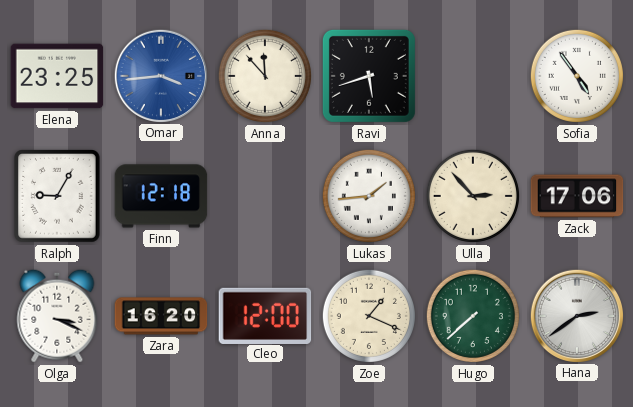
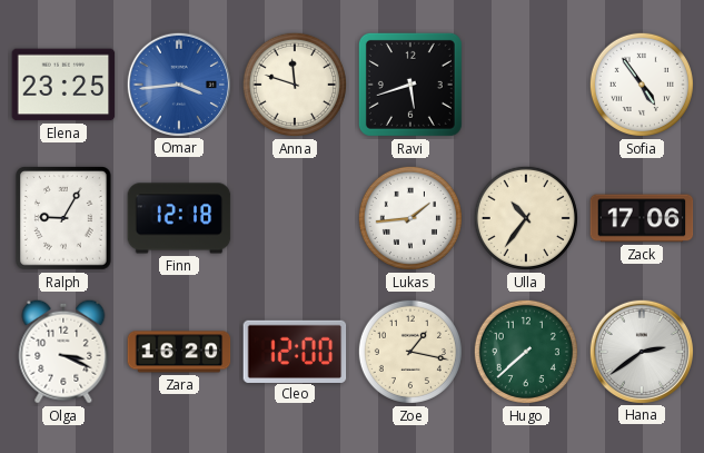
Anna: 11:53 -> 11:48 (295, 85)
Ulla: 2:53 -> 10:36 (526, 218)
Zoe: 1:19 -> 1:17 (410, 352)
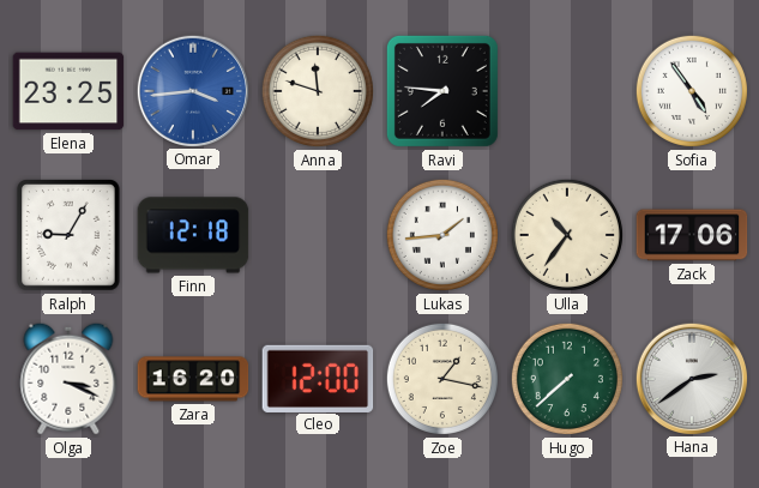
Ravi: 5:42 -> 7:46 (442, 91)
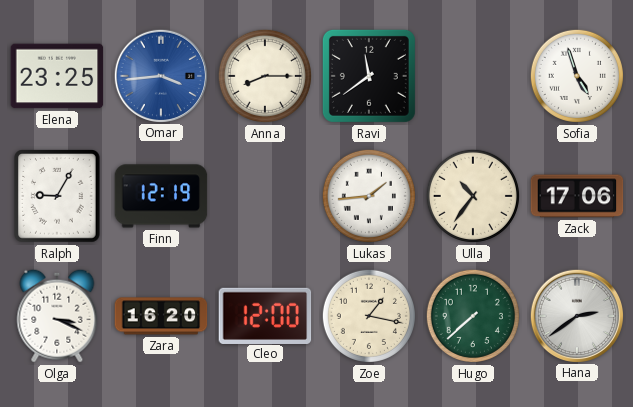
Anna: 11:48 -> 8:15 (265, 76)
Ravi: 7:46 -> 11:39 (369, 76)
Sofia: 4:54 -> 4:57 (577, 76)
Finn: 12:18 -> 12:19 (161, 196)
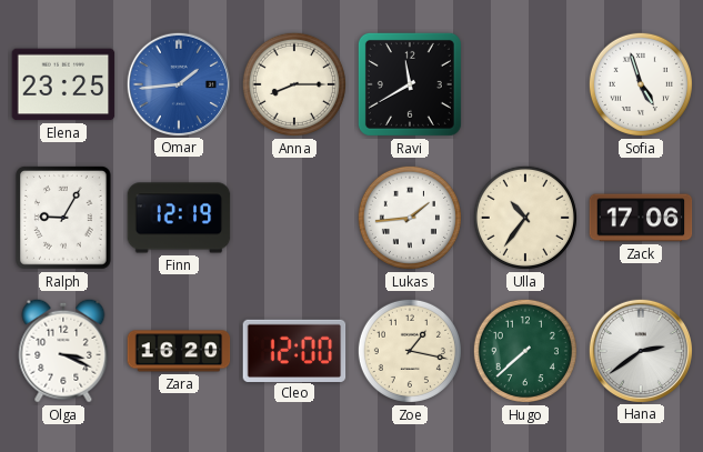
Omar: 3:44 -> 1:44 (178, 83)
Ravi: 11:39 -> 11:40 (410, 84)
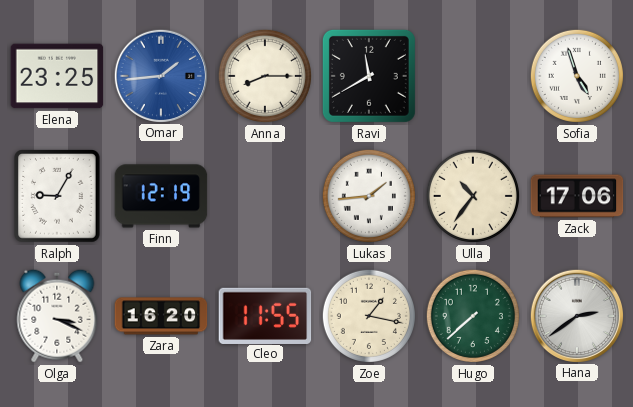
Cleo: 12:00 -> 11:55 (265, 315)
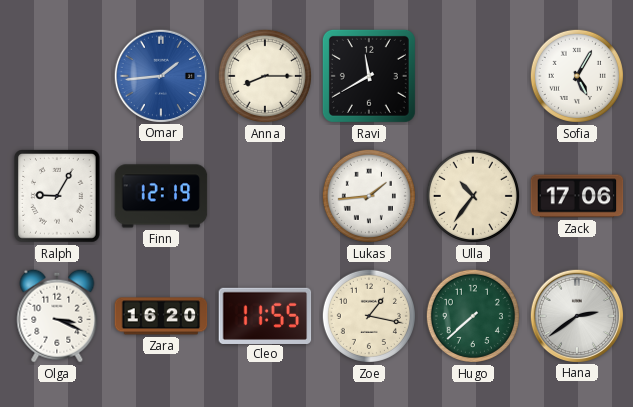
Elena: 23:25 -> none (57, 76)
Sofia: 4:57 -> 5:05 (577, 76)
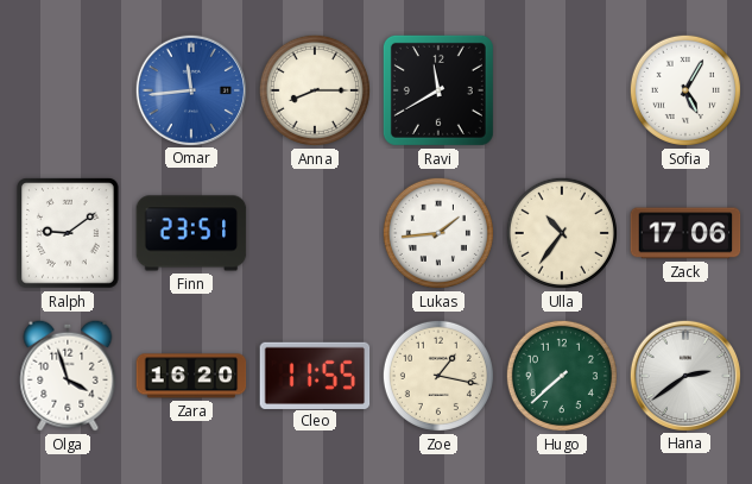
Omar: 1:44 -> 11:44 (190, 89)
Ralph: 9:05 -> 9:09 (69, 233)
Finn: 12:19 -> 23:51 (191, 233)
Olga: 3:19 -> 3:57 (68, 376)
